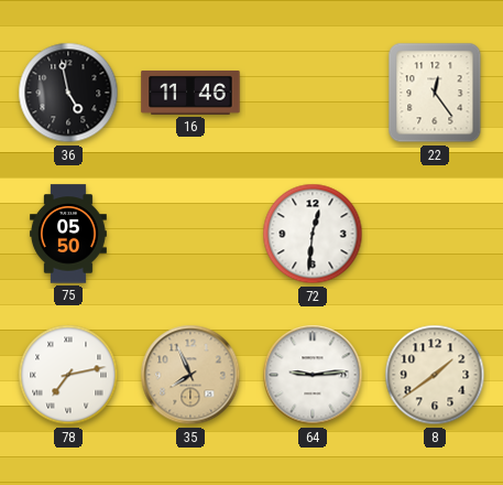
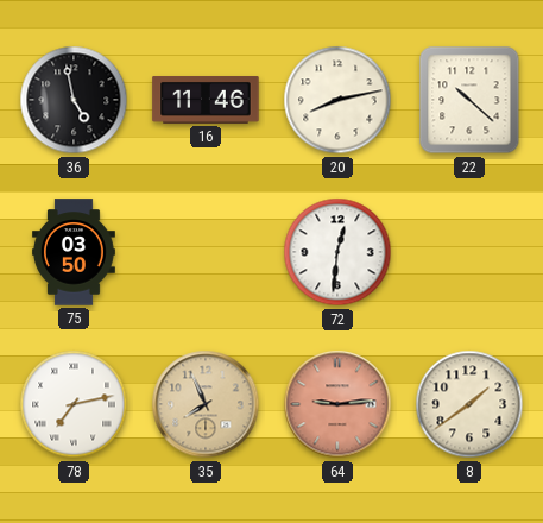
20: none -> 8:13 (337, 100)
22: 12:24 -> 10:22 (469, 100)
75: 05:50 -> 03:50 (74, 252)
64 dial: white -> salmon (337, 404)
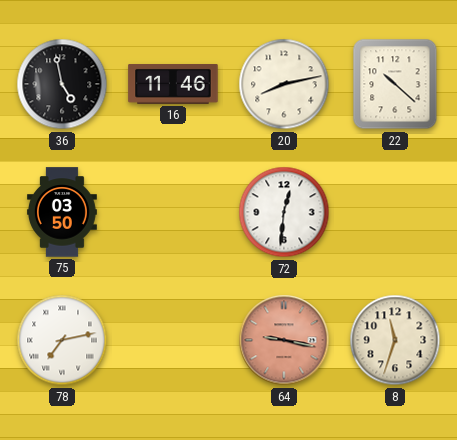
35: 7:56 -> none (206, 404)
64: 9:14 -> 9:17 (284, 340)
8: 1:39 -> 11:33 (395, 340)
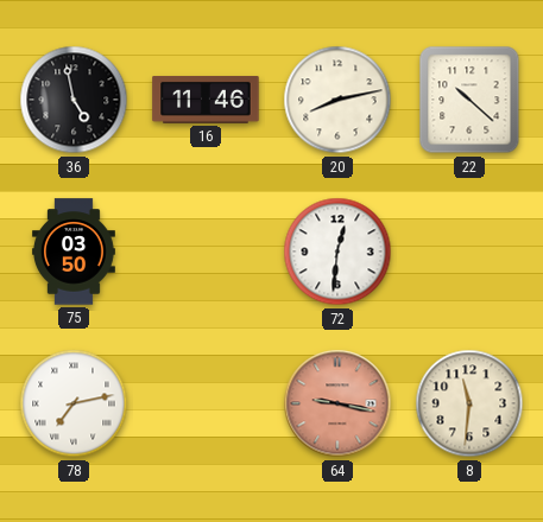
8: 11:33 -> 11:31 (469, 403)
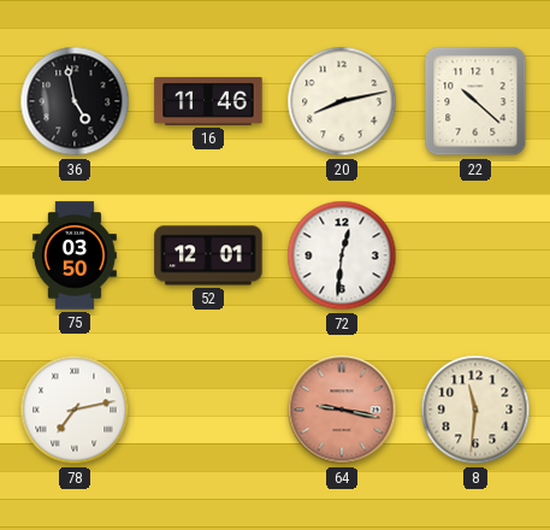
52: none -> 12:01 (208, 255)
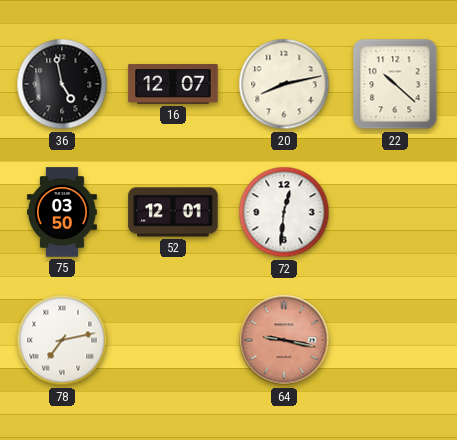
16: 11:46 -> 12:07 (173, 85)
8: 11:31 -> none (475, 410)
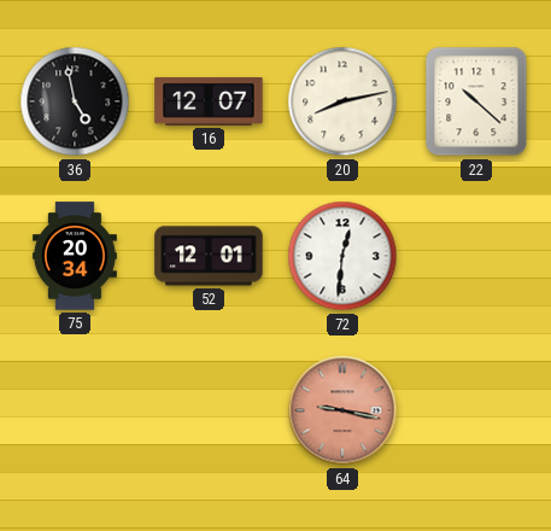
75: 03:50 -> 20:34 (75, 256)
78: 7:13 -> none (62, 340)
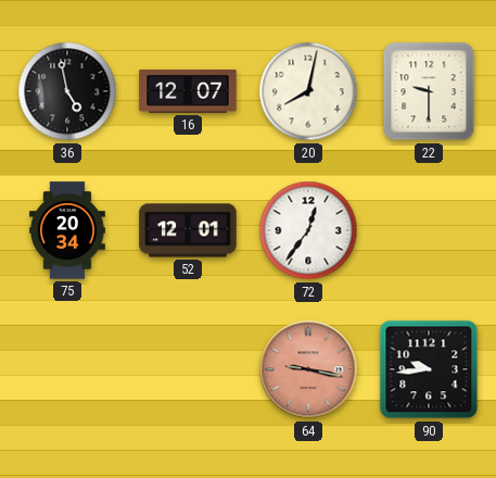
20: 8:13 -> 8:02 (308, 91)
22: 10:22 -> 9:30 (429, 91)
72: 12:31 -> 12:36 (308, 230)
90: none -> 9:44 (429, 369)
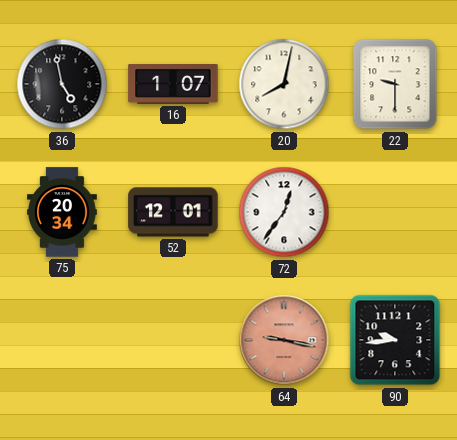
16: 12:07 -> 1:07 (173, 85)
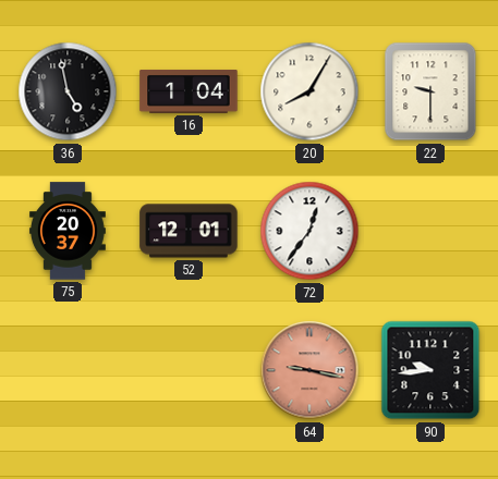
16: 1:07 -> 1:04 (189, 93)
20: 8:02 -> 8:05 (309, 91)
75: 20:34 -> 20:37 (68, 231)
